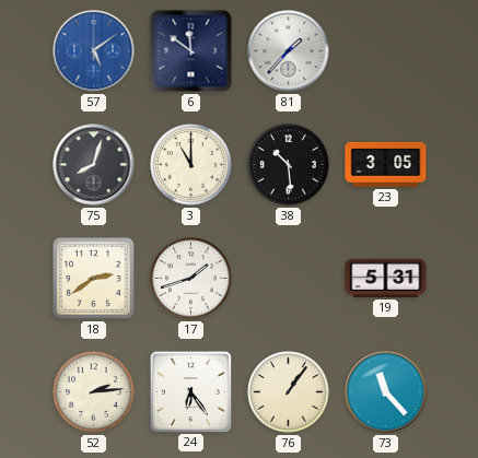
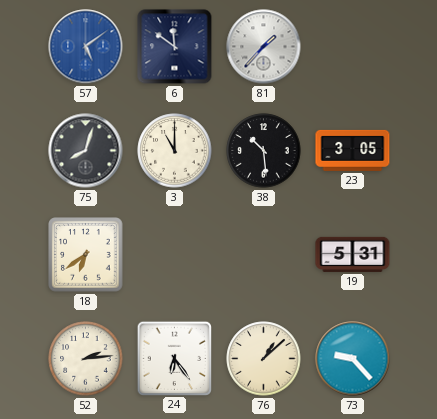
18: 2:39 -> 6:39 (86, 255)
17: 1:42 -> none (191, 279)
76: 1:06 -> 1:08 (264, 359)
73: 11:23 -> 9:23 (353, 359)
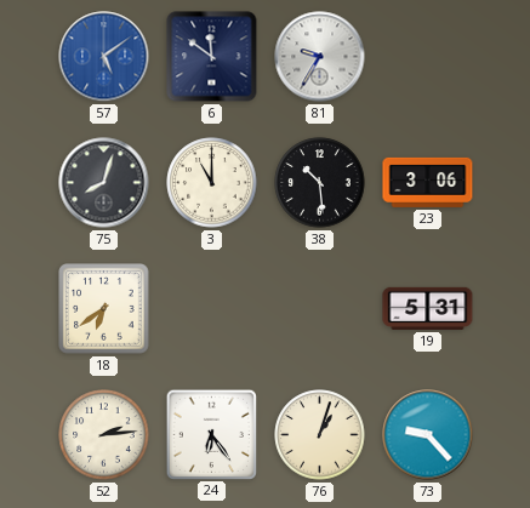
81: 1:37 -> 9:35 (320, 57)
23: 3:05 -> 3:06 (428, 182)
76: 1:08 -> 1:03 (320, 435)
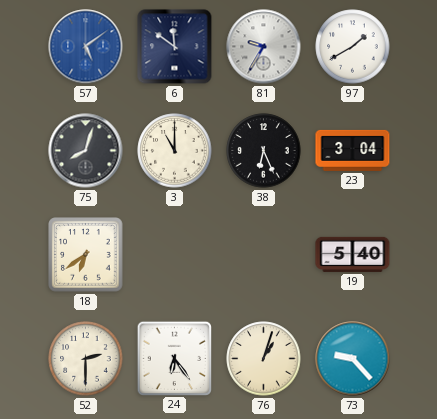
97: none -> 1:40 (353, 47)
38: 10:29 -> 6:26 (264, 151)
23: 3:06 -> 3:04 (353, 150)
19: 5:31 -> 5:40 (353, 254)
52: 2:14 -> 2:30 (86, 359)
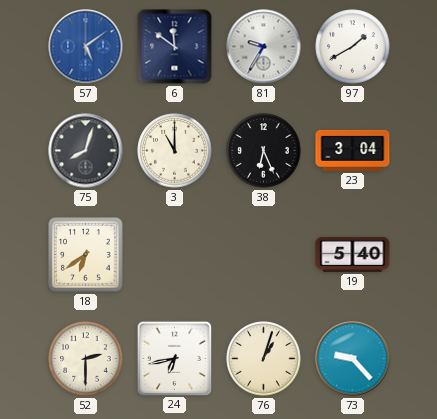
24: 6:24 -> 6:43 (174, 358)
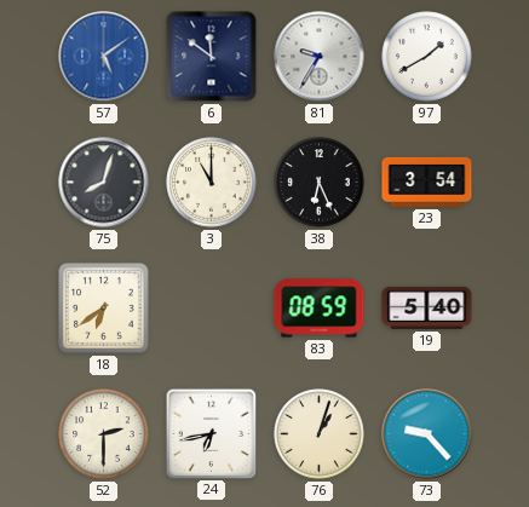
23: 3:04 -> 3:54 (427, 182)
83: none -> 08:59 (320, 309)
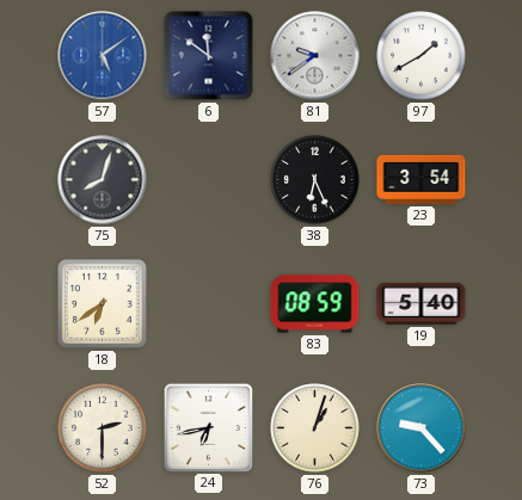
81: 9:35 -> 9:39 (315, 56)
3: 11:00 -> none (212, 183)
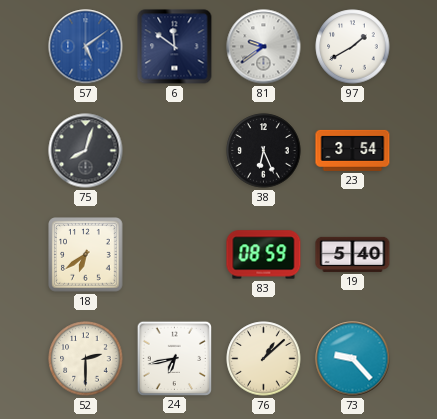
76: 1:03 -> 1:08 (264, 359)
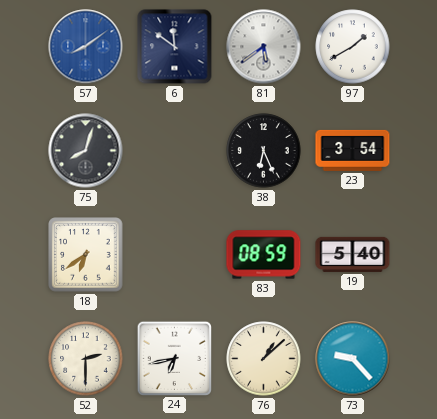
57: 5:09 -> 8:09 (86, 47)
81: 9:39 -> 5:39 (264, 47)
